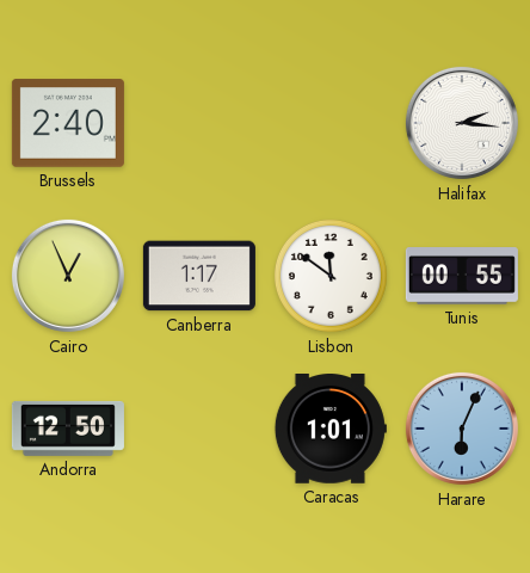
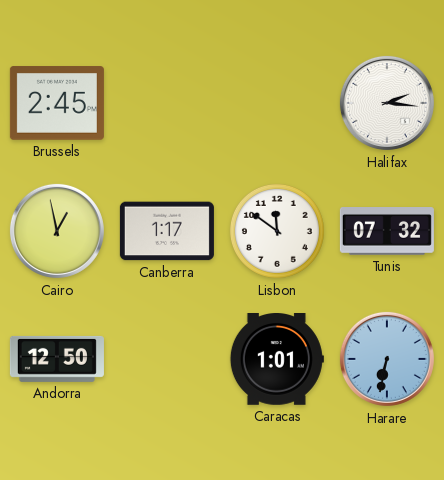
Brussels: 2:40 -> 2:45 (57, 103)
Cairo: 12:56 -> 12:58 (57, 231)
Tunis: 00:55 -> 07:32 (387, 232)
Harare: 6:04 -> 6:32 (387, 359)
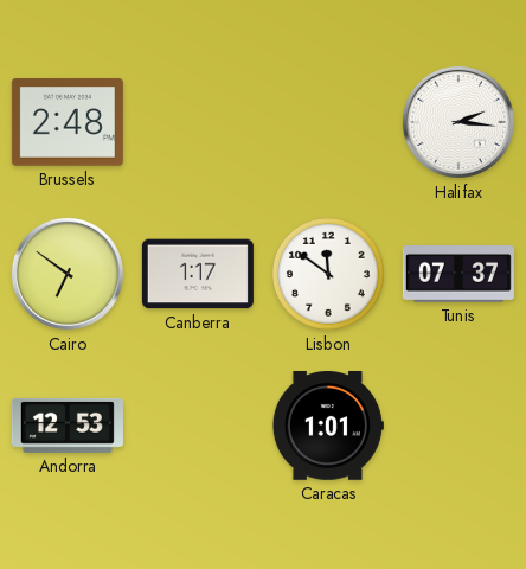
Brussels: 2:45 -> 2:48 (68, 122)
Cairo: 12:58 -> 6:51 (68, 274)
Tunis: 07:32 -> 07:37 (458, 275)
Andorra: 12:50 -> 12:53 (68, 426)
Harare: 6:32 -> none (387, 359)
